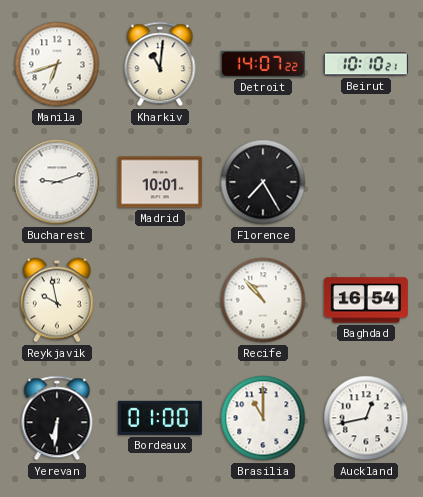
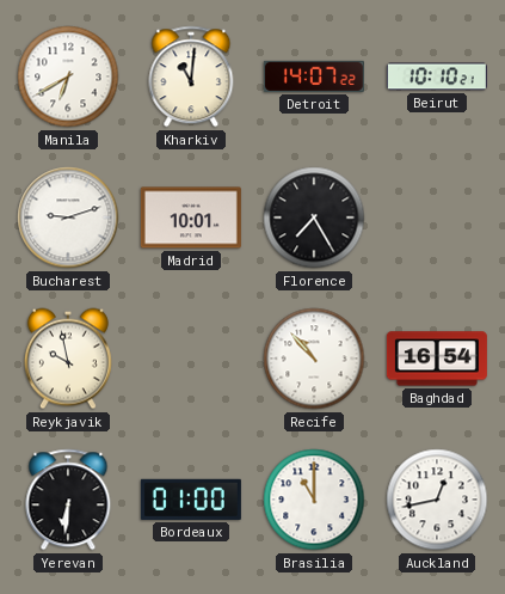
Manila: 6:42 -> 6:40 (68, 76)
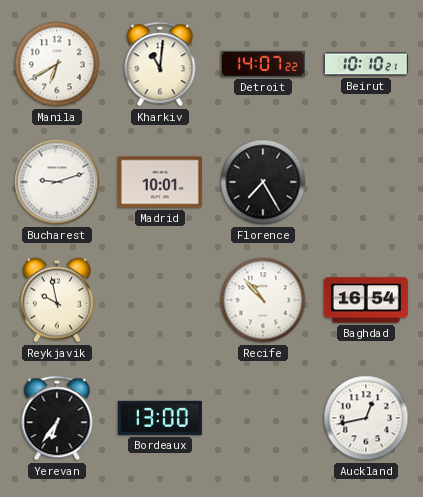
Yerevan: 6:31 -> 6:36 (57, 418)
Bordeaux: 01:00 -> 13:00 (160, 418)
Brasilia: 11:00 -> none (314, 500)
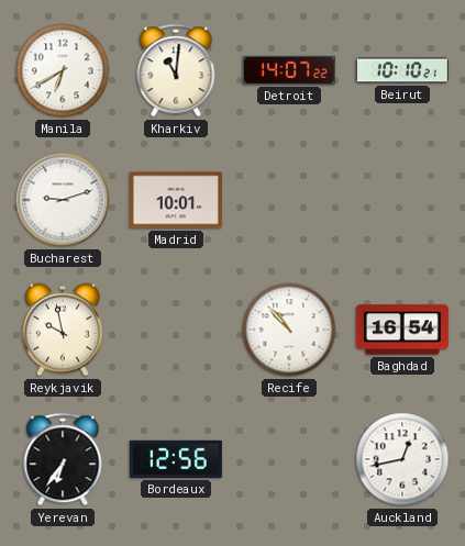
Florence: 7:25 -> none (263, 182)
Bordeaux: 13:00 -> 12:56 (176, 459)
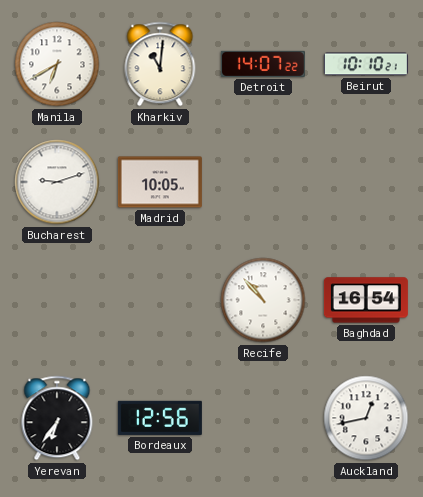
Madrid: 10:01 -> 10:05 (160, 182)
Reykjavik: 9:58 -> none (63, 330)
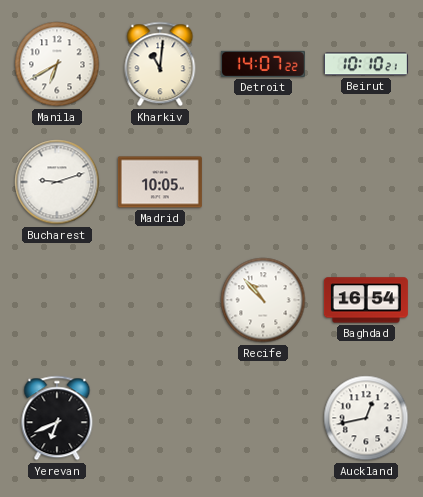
Yerevan: 6:36 -> 6:41 (57, 418)
Bordeaux: 12:56 -> none (160, 418)
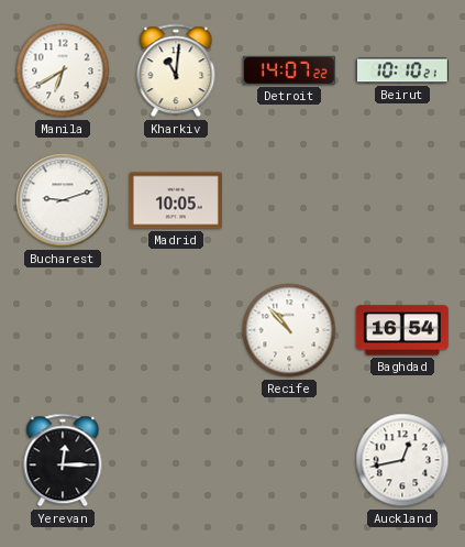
Yerevan: 6:41 -> 12:15 (63, 460)
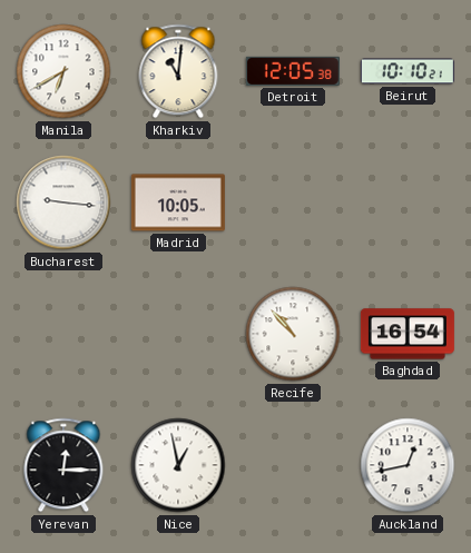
Detroit: 14:07 -> 12:05 (293, 71)
Bucharest: 9:12 -> 9:16 (63, 203)
Nice: none -> 12:58 (178, 465)
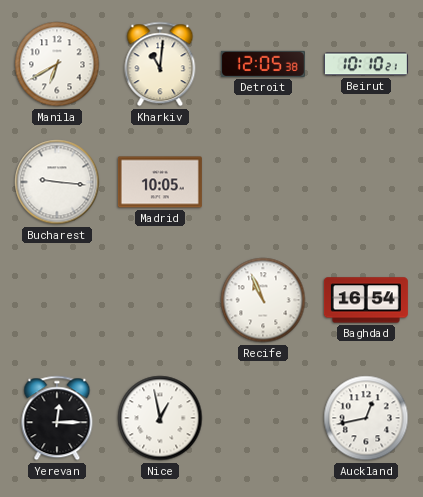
Recife: 10:53 -> 10:56 (263, 300)
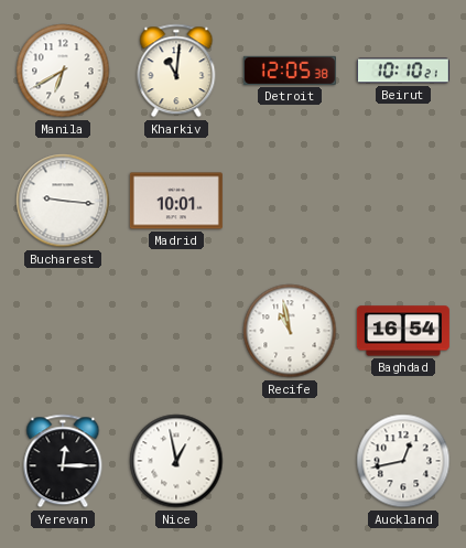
Madrid: 10:05 -> 10:01 (176, 201)
Recife: 10:56 -> 10:58 (290, 331)
